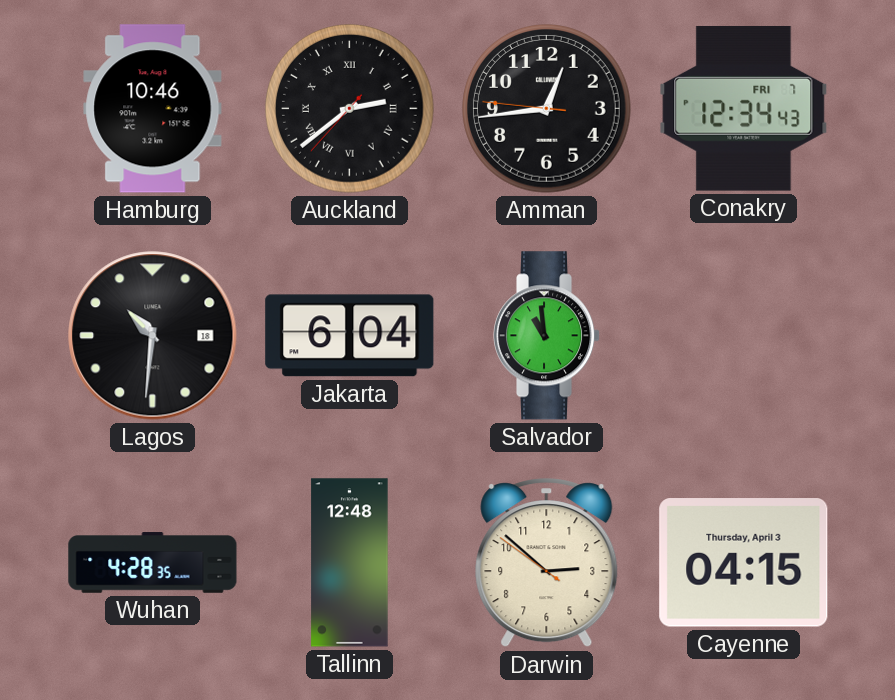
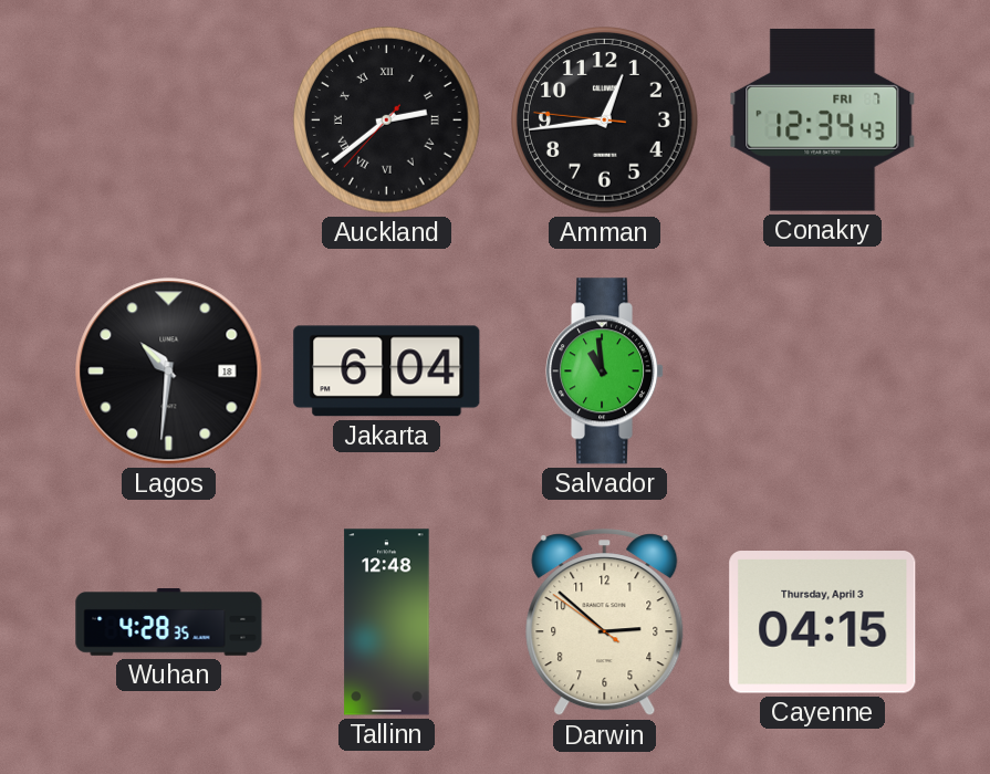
Hamburg: 10:46 -> none (153, 109)
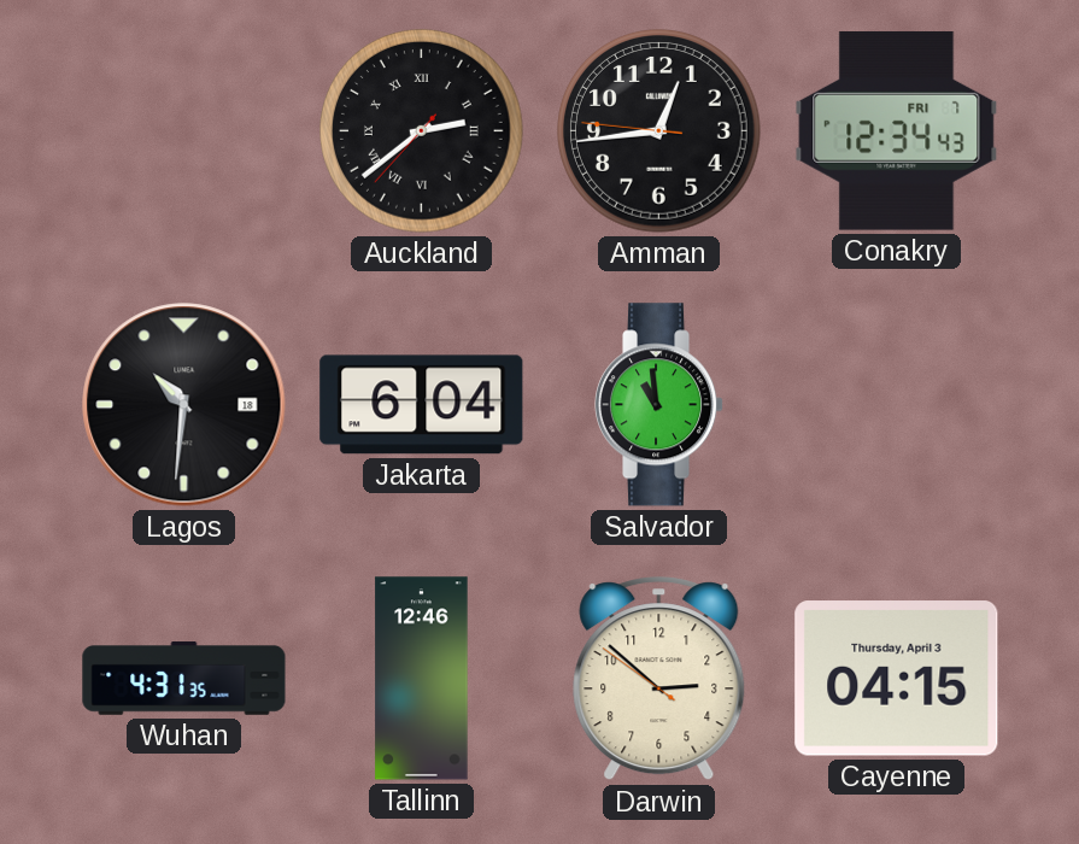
Wuhan: 4:28 -> 4:31 (184, 679)
Tallinn: 12:48 -> 12:46 (422, 679)
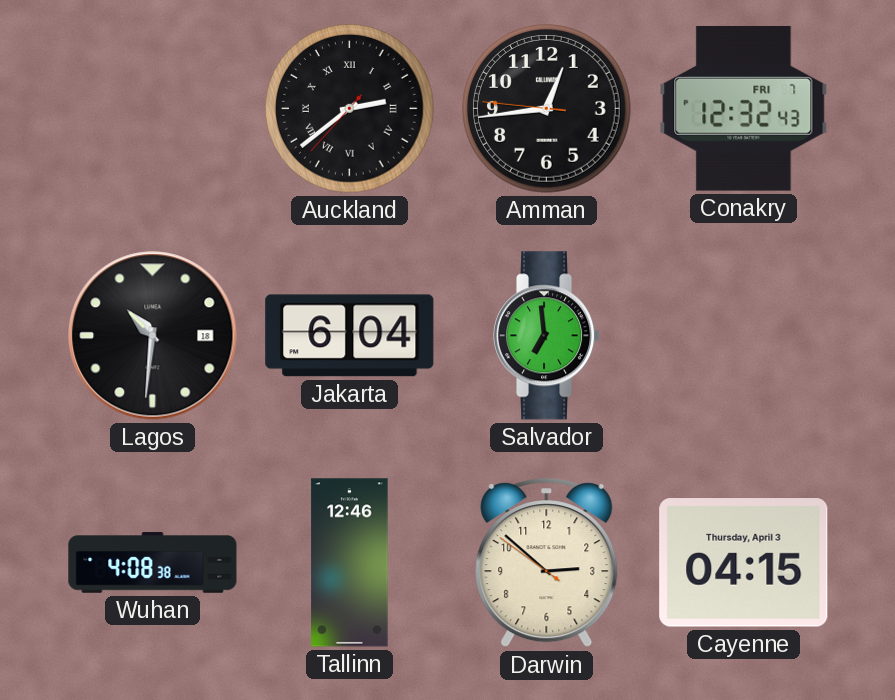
Conakry: 12:34 -> 12:32 (744, 108)
Salvador: 10:59 -> 6:59 (548, 336)
Wuhan: 4:31 -> 4:08 (153, 563)
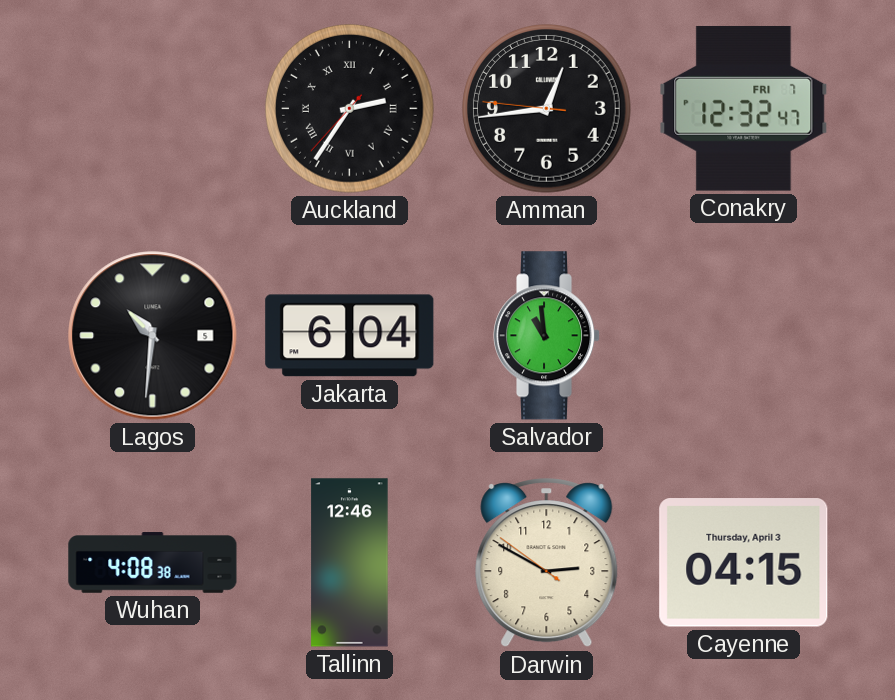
Auckland: 2:38 -> 2:35 (350, 109)
Conakry: 12:32:43 -> 12:32:47 (744, 108)
Lagos date: 18 -> 5 (153, 336)
Salvador: 6:59 -> 10:59 (548, 336)
Darwin: 2:51 -> 2:49 (547, 563)
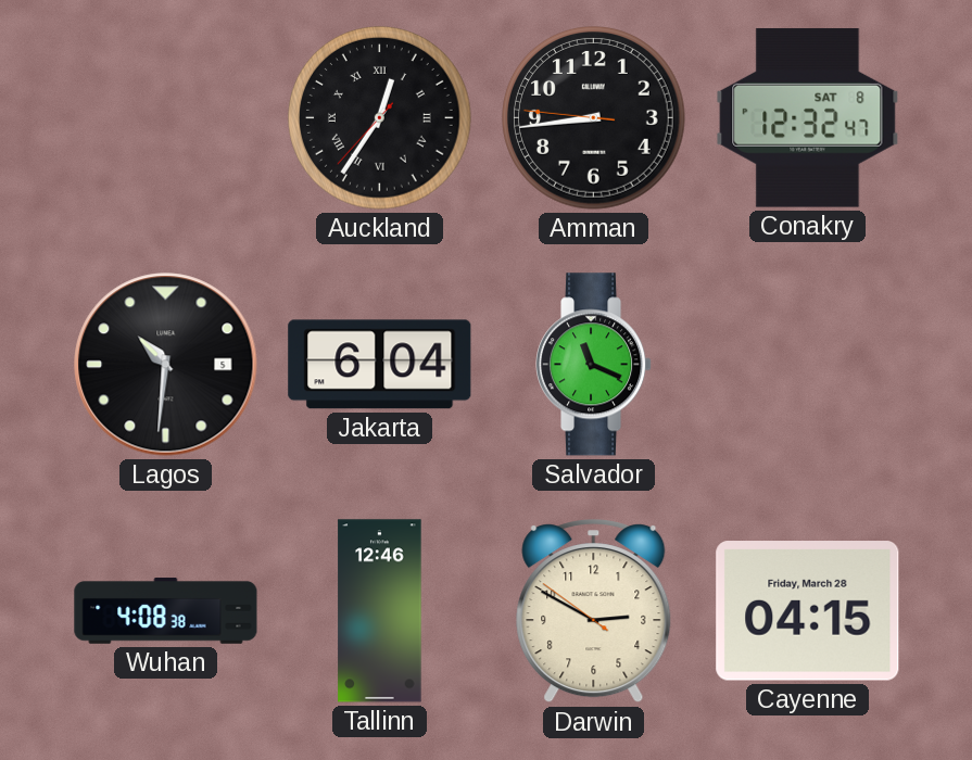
Auckland: 2:35 -> 12:35 (380, 118)
Amman: 12:43 -> 8:43 (594, 118)
Conakry date: FRI 7 -> SAT 8 (808, 117)
Salvador: 10:59 -> 11:19 (595, 365)
Cayenne date: Thursday, April 3 -> Friday, March 28 (808, 611)
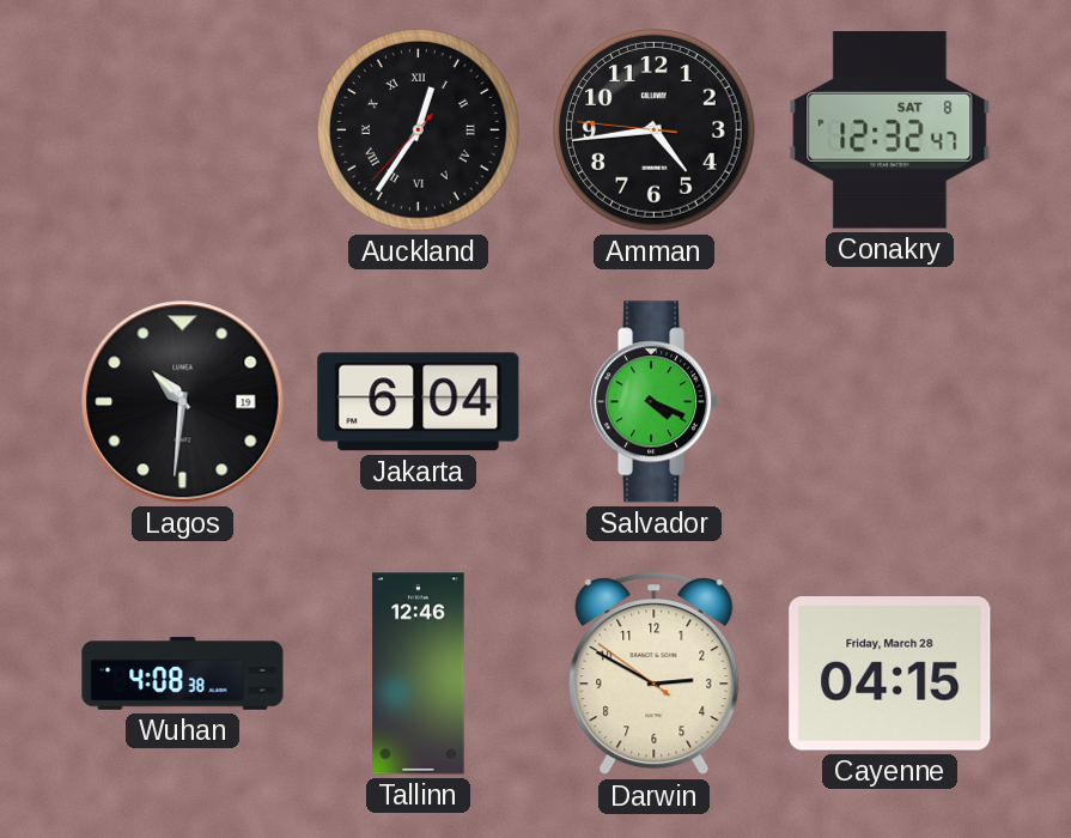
Amman: 8:43 -> 4:43 (655, 130)
Lagos date: 5 -> 19 (183, 402)
Salvador: 11:19 -> 4:19 (656, 402)
